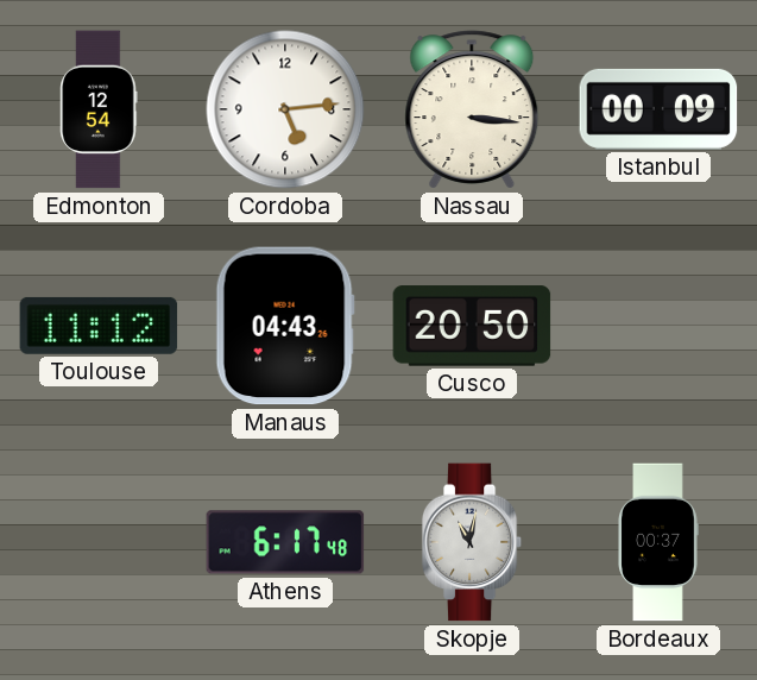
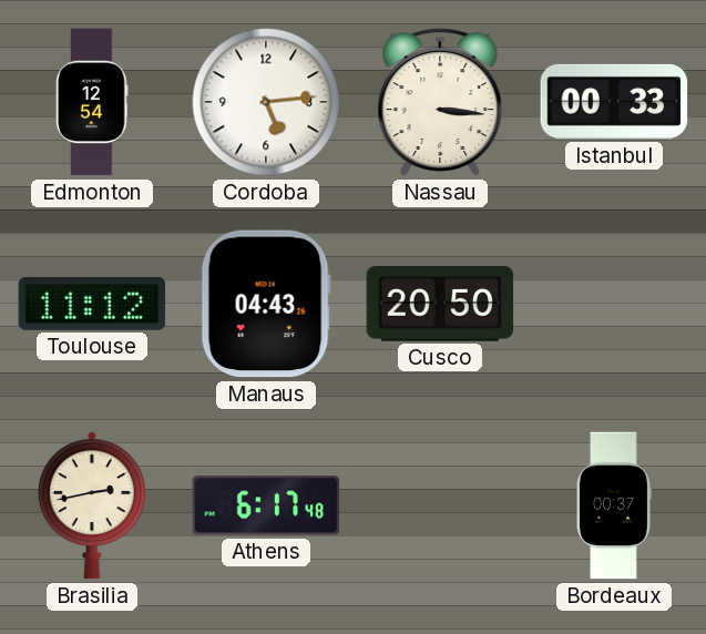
Istanbul: 00:09 -> 00:33 (614, 102)
Brasilia: none -> 2:43 (92, 505)
Skopje: 11:02 -> none (472, 542)
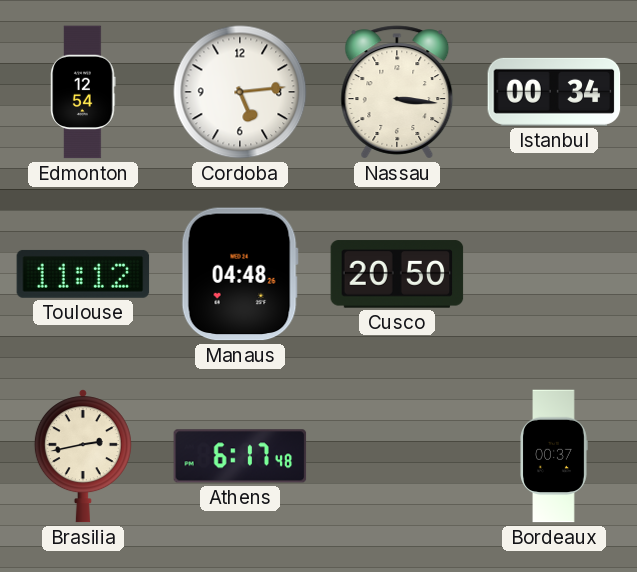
Istanbul: 00:33 -> 00:34 (554, 92)
Manaus: 04:43 -> 04:48 (240, 274)
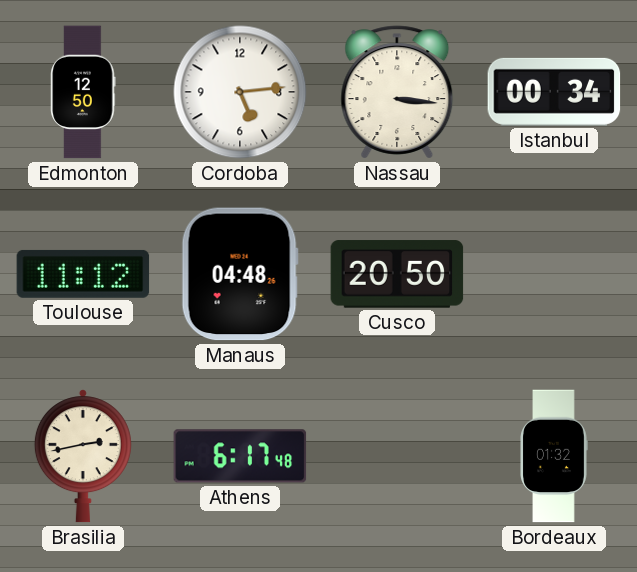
Edmonton: 12:54 -> 12:50 (83, 92)
Bordeaux: 00:37 -> 01:32 (554, 456)
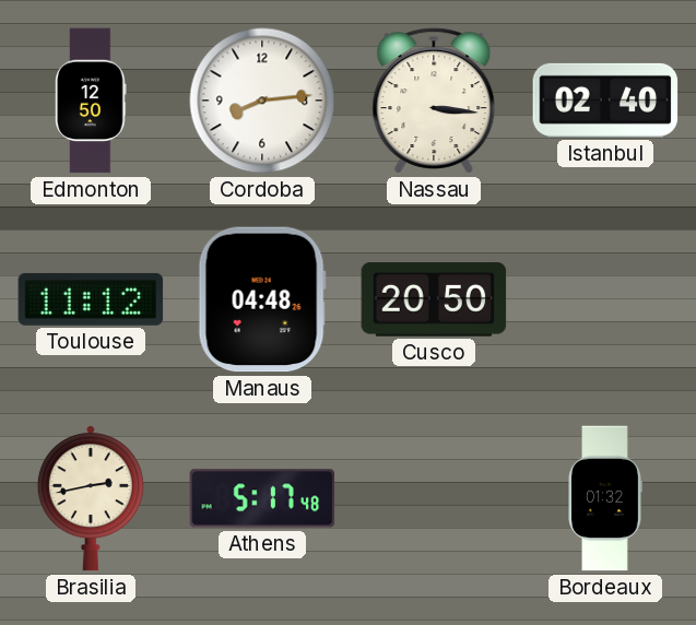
Cordoba: 5:14 -> 8:14 (262, 101)
Istanbul: 00:34 -> 02:40 (605, 101)
Athens: 6:17 -> 5:17 (262, 498)
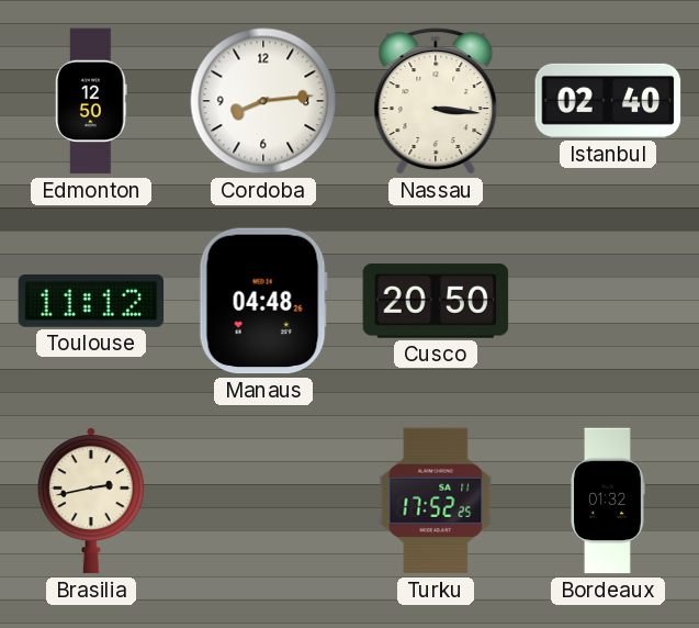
Athens: 5:17 -> none (262, 498)
Turku: none -> 17:52 (436, 501)
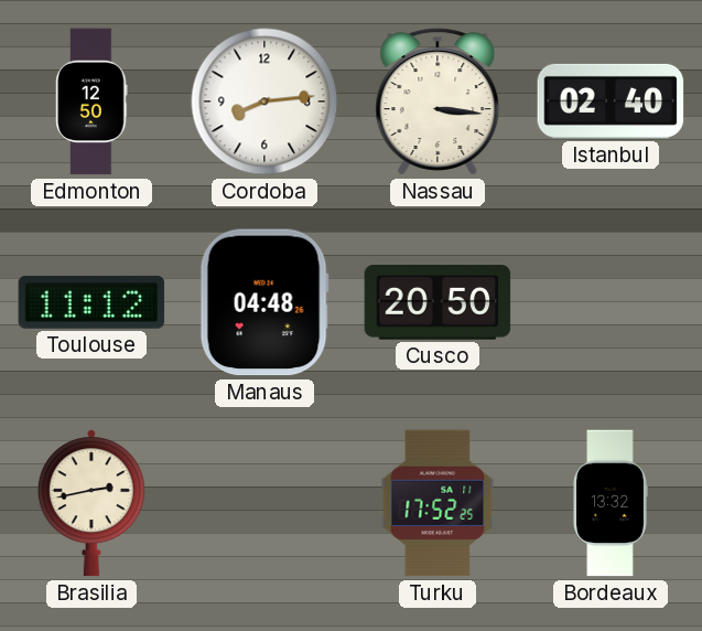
Bordeaux: 01:32 -> 13:32 (611, 503)
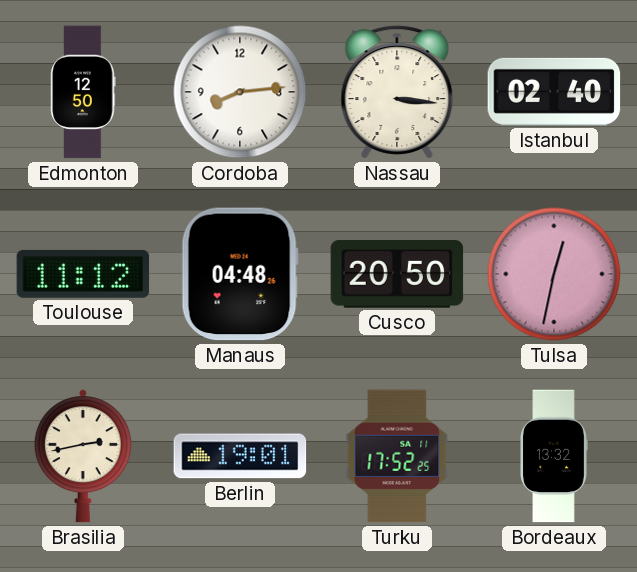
Tulsa: none -> 12:32 (554, 274)
Berlin: none -> 19:01 (240, 456)
